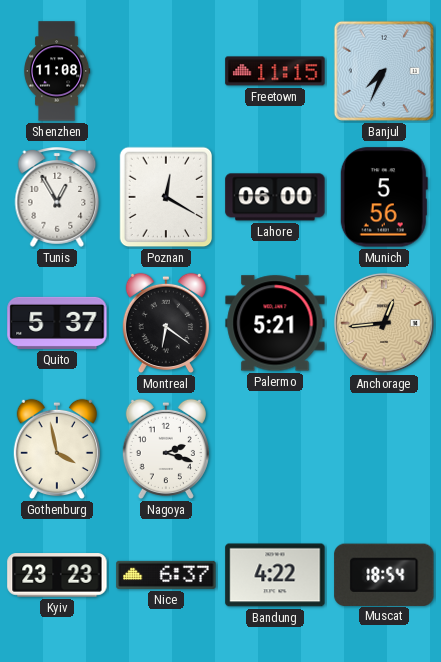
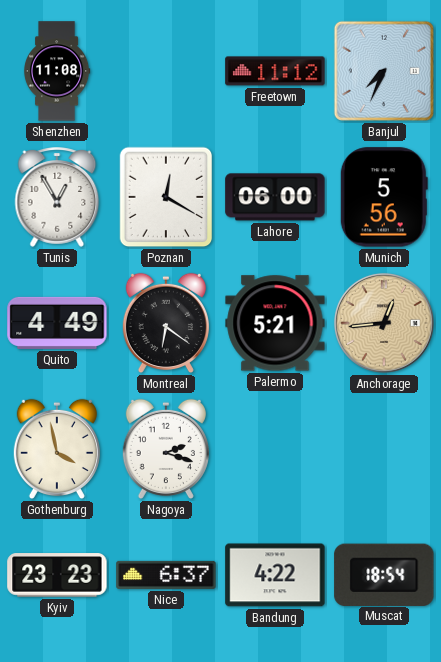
Freetown: 11:15 -> 11:12 (275, 71)
Quito: 5:37 -> 4:49 (57, 323)
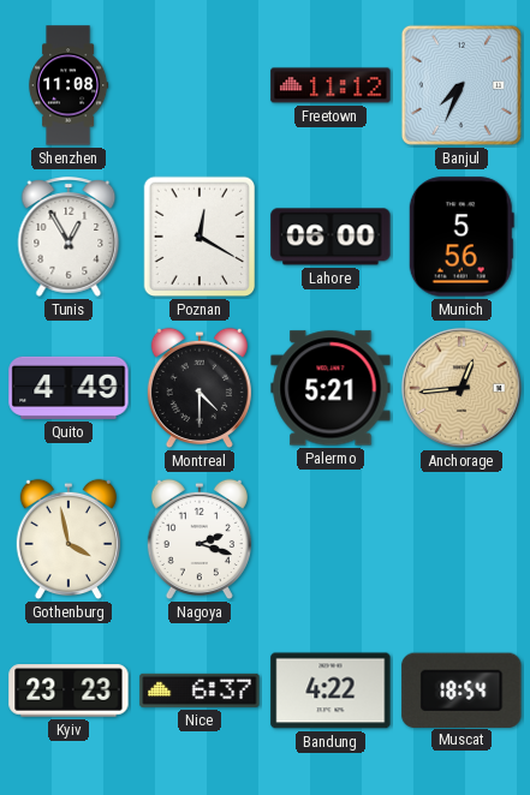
Montreal: 6:21 -> 4:30 (200, 388)
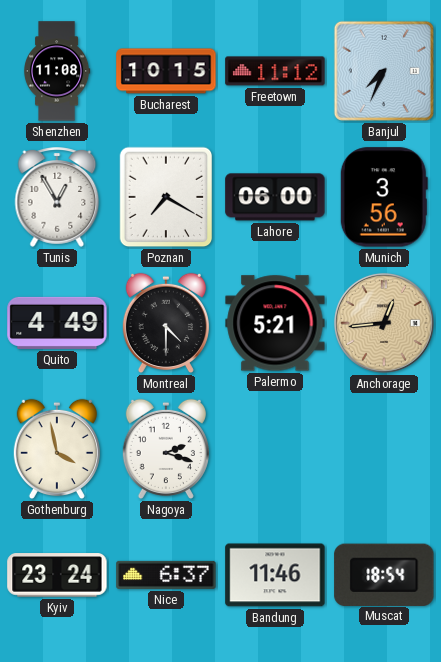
Bucharest: none -> 10:15 (166, 71)
Poznan: 12:20 -> 7:20 (166, 197)
Munich: 5:56 -> 3:56 (384, 197)
Kyiv: 23:23 -> 23:24 (57, 575)
Bandung: 4:22 -> 11:46 (275, 575)
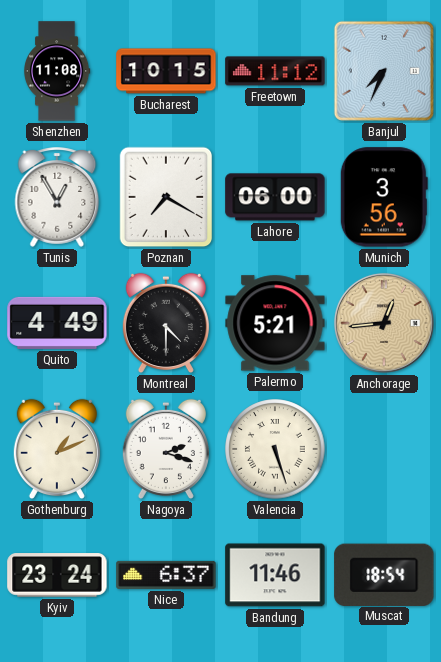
Gothenburg: 3:58 -> 1:11 (57, 449)
Valencia: none -> 5:27 (275, 449)
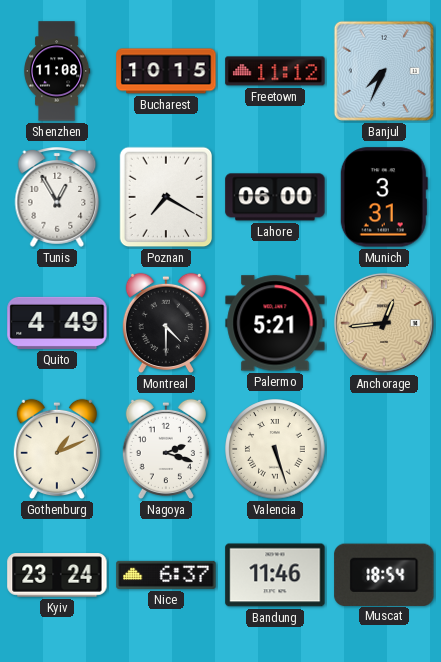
Munich: 3:56 -> 3:31 (384, 197)
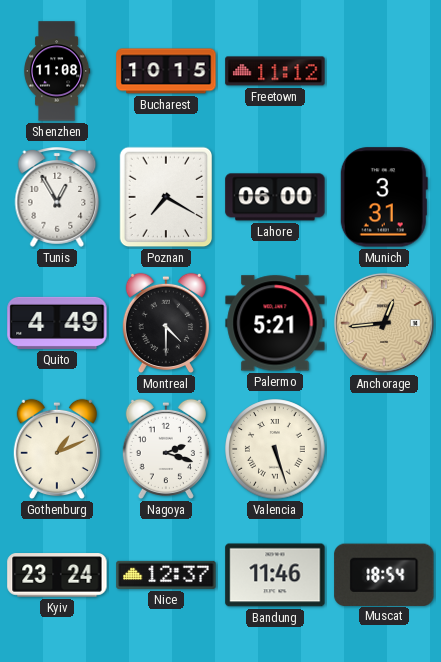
Banjul: 7:34 -> none (384, 71)
Nice: 6:37 -> 12:37 (166, 575)
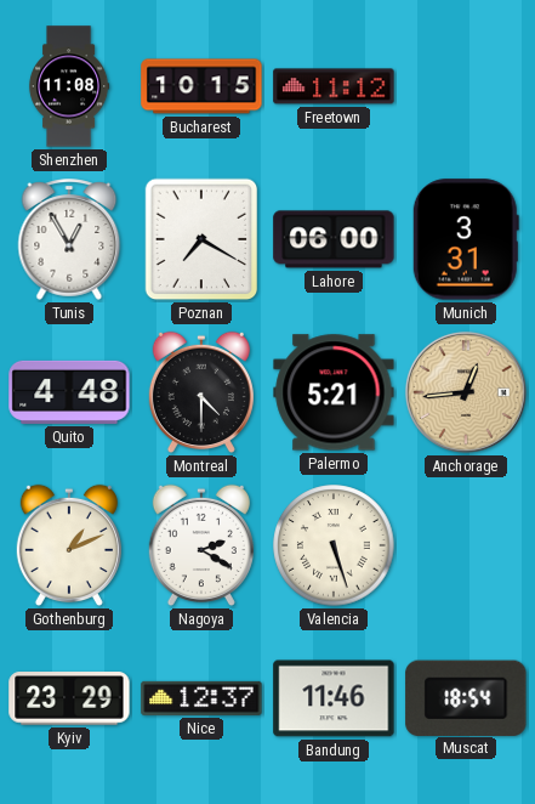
Quito: 4:49 -> 4:48 (69, 392)
Nagoya: 2:18 -> 2:20 (201, 545)
Kyiv: 23:24 -> 23:29 (69, 698)
